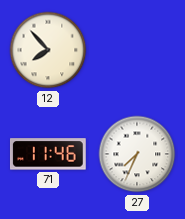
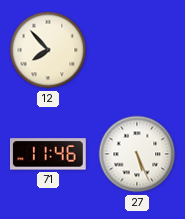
27: 7:34 -> 5:26 (137, 154)
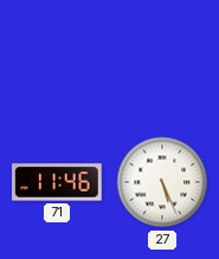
12: 7:53 -> none (48, 50)
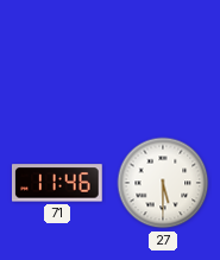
27: 5:26 -> 5:30 (163, 183)
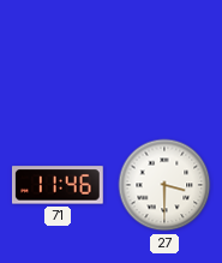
27: 5:30 -> 3:30 (164, 185)
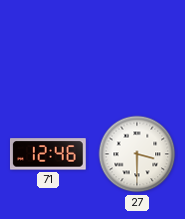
71: 11:46 -> 12:46 (49, 154)
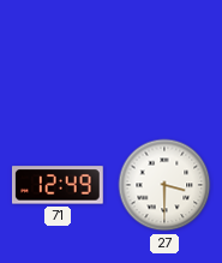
71: 12:46 -> 12:49 (59, 185)
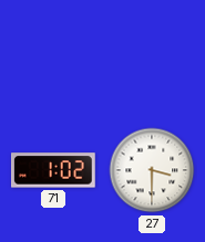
71: 12:49 -> 1:02 (54, 170)
